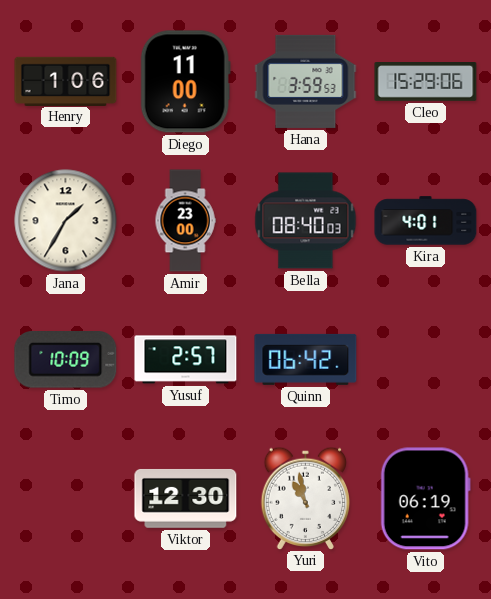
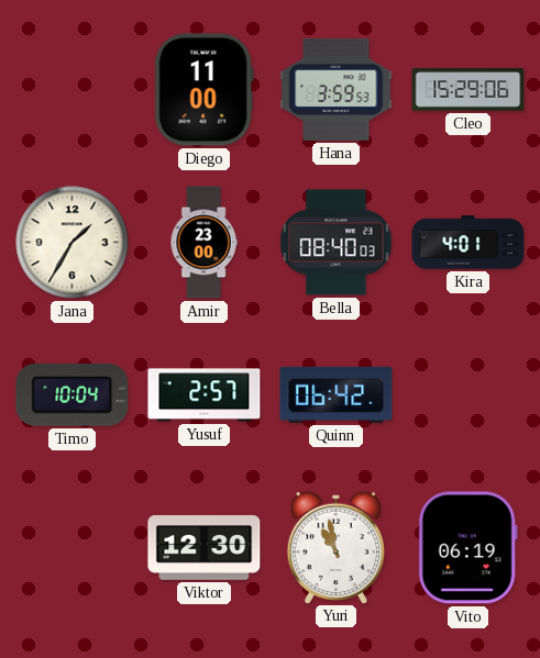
Henry: 1:06 -> none (66, 81)
Timo: 10:09 -> 10:04 (73, 395)
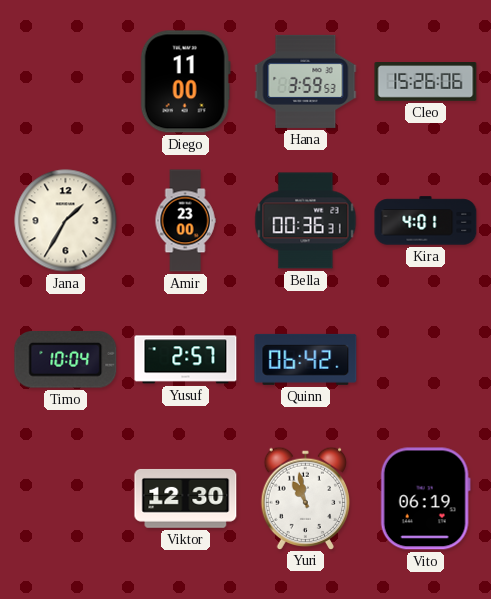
Cleo: 15:29 -> 15:26 (426, 82)
Bella: 08:40 -> 00:36 (306, 221)
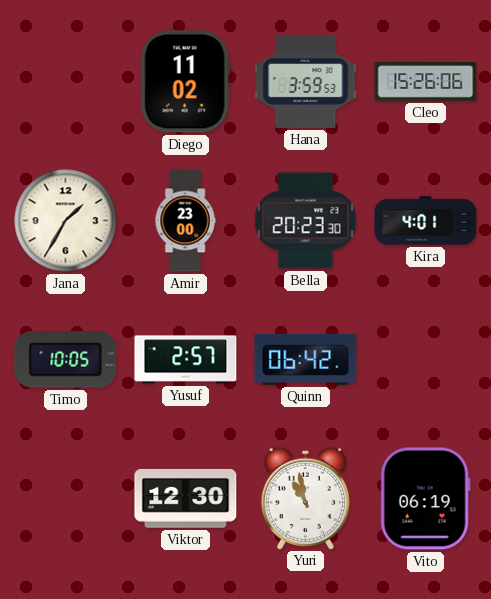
Diego: 11:00 -> 11:02 (185, 82)
Bella: 00:36 -> 20:23 (306, 221)
Timo: 10:04 -> 10:05 (66, 360)
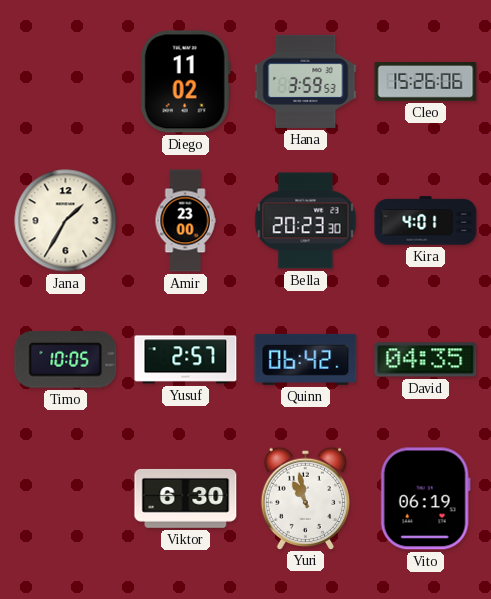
David: none -> 04:35 (426, 360)
Viktor: 12:30 -> 6:30 (186, 498)
